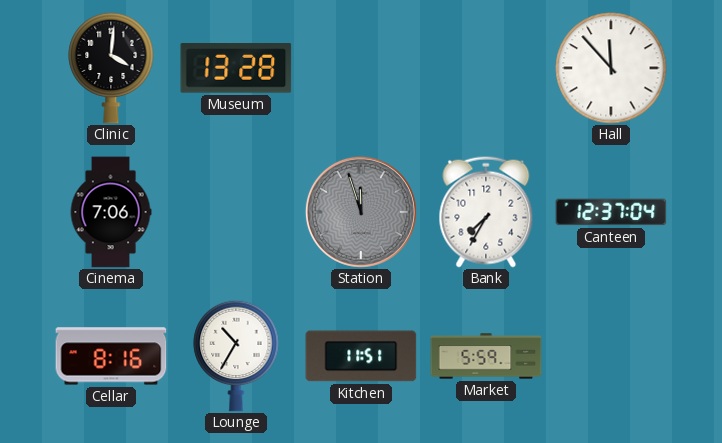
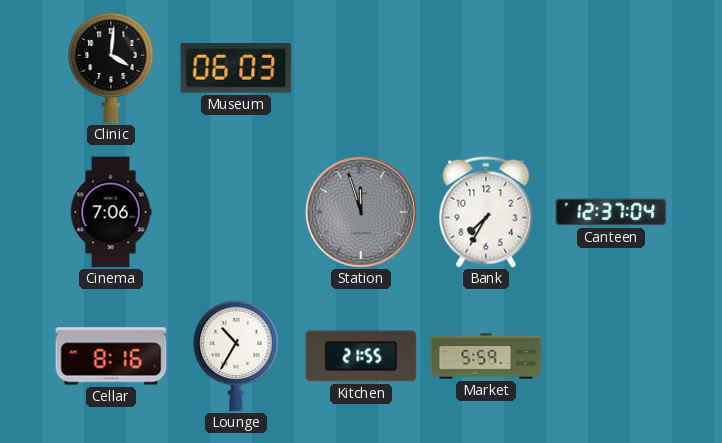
Museum: 13:28 -> 06:03 (236, 68)
Hall: 11:53 -> none (611, 68)
Kitchen: 11:51 -> 21:55 (361, 356)
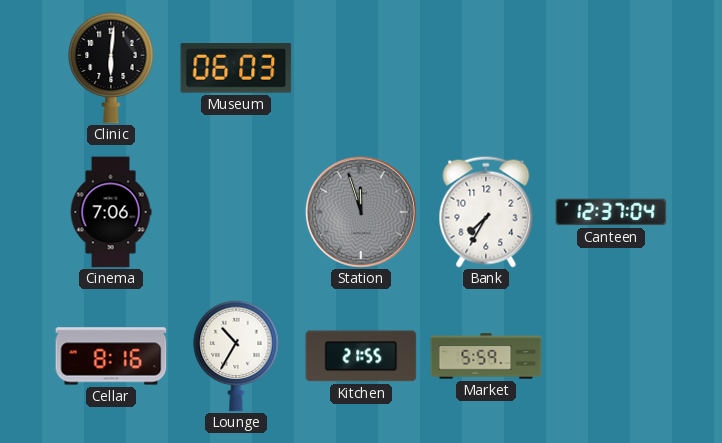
Clinic: 4:01 -> 6:01 (111, 68)
